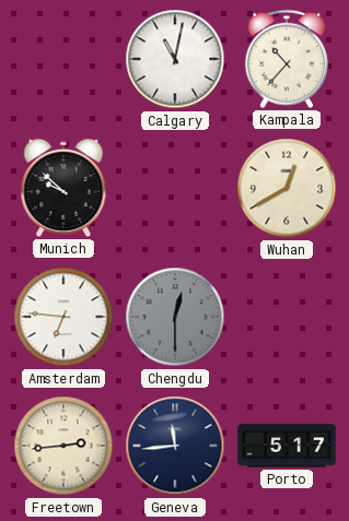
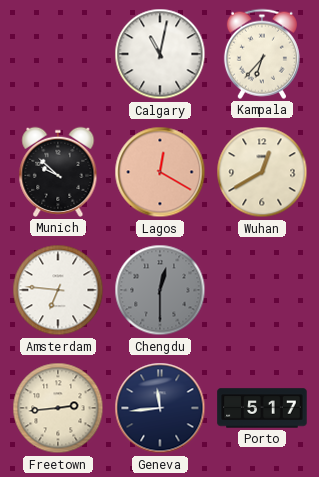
Kampala: 10:37 -> 6:37 (262, 54)
Lagos: none -> 12:20 (160, 172)
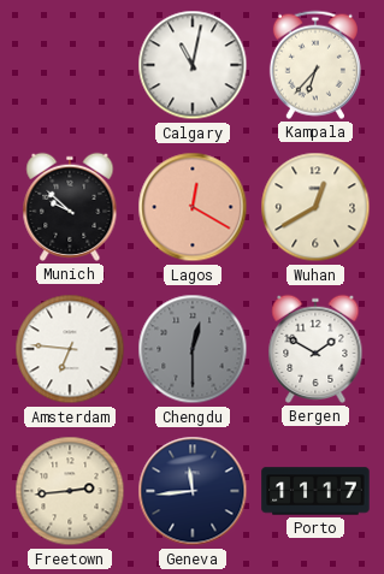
Bergen: none -> 1:50 (315, 349)
Porto: 5:17 -> 11:17 (315, 491)
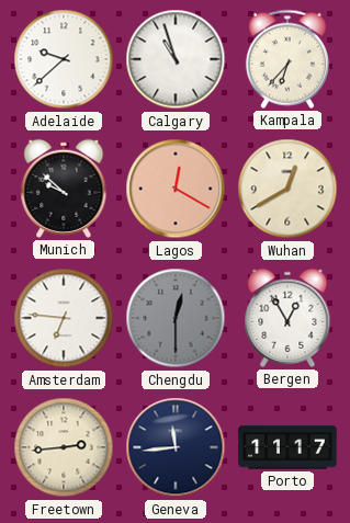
Adelaide: none -> 9:38 (64, 59)
Calgary: 11:02 -> 10:57 (176, 59)
Bergen: 1:50 -> 12:55 (287, 318)
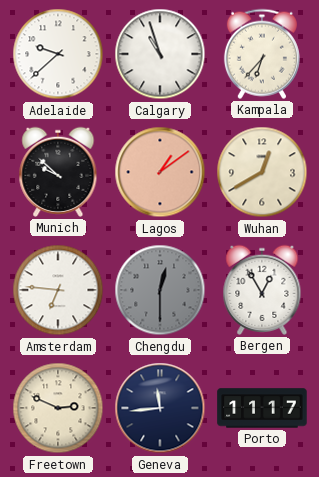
Lagos: 12:20 -> 1:09 (160, 172)
Freetown: 2:44 -> 2:49 (58, 408)
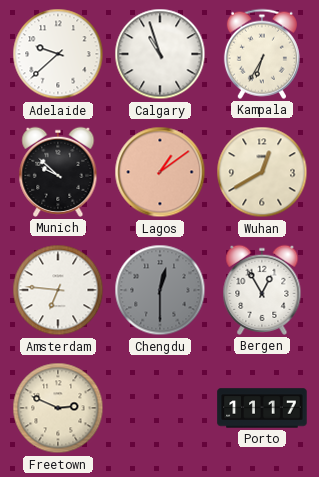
Kampala: 6:37 -> 6:35 (262, 54)
Geneva: 11:44 -> none (160, 408)
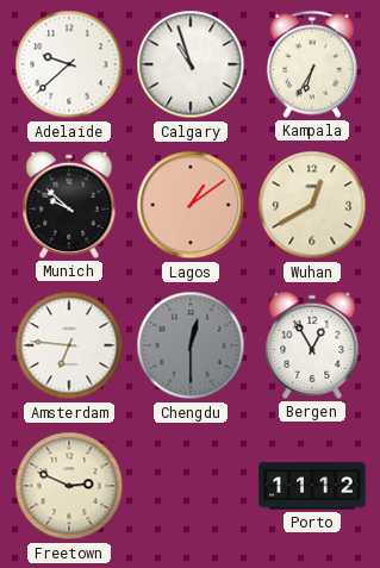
Porto: 11:17 -> 11:12 (312, 486)
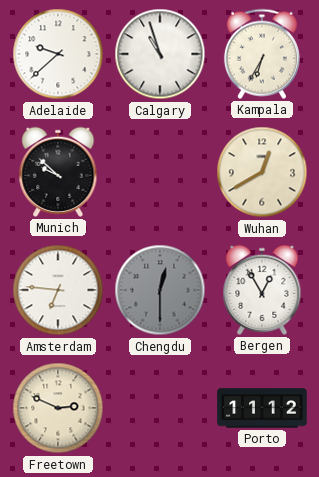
Lagos: 1:09 -> none (191, 205)
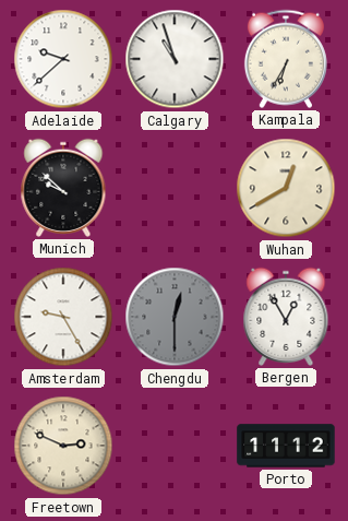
Amsterdam: 6:46 -> 9:25 (63, 317)
